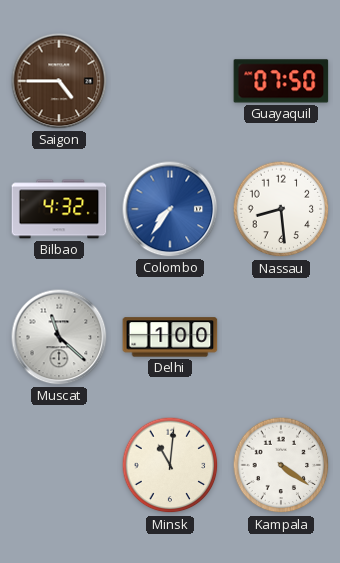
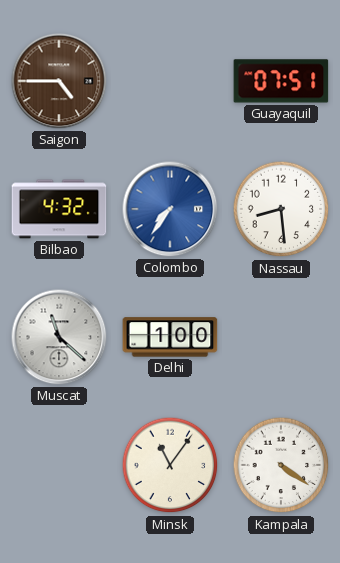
Guayaquil: 07:50 -> 07:51 (281, 81)
Minsk: 11:01 -> 11:06 (170, 465)
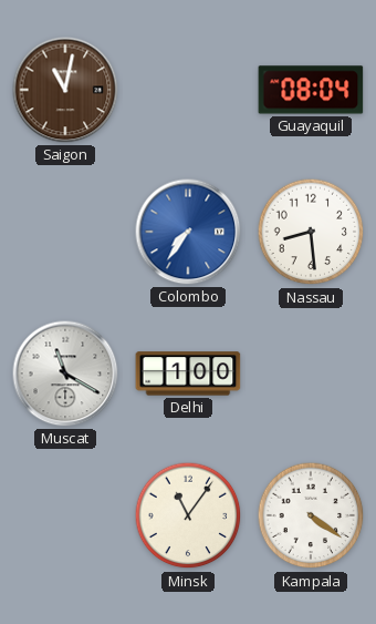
Saigon: 4:45 -> 11:02 (65, 90)
Guayaquil: 07:51 -> 08:04 (311, 90)
Bilbao: 4:32 -> none (59, 209)
Muscat: 11:22 -> 11:20 (65, 374)
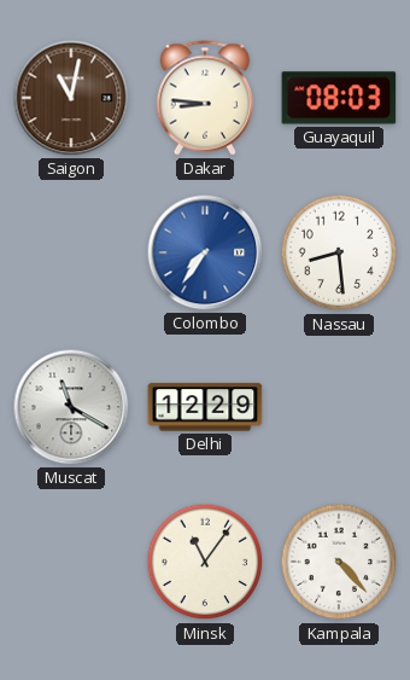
Dakar: none -> 8:46 (204, 98)
Guayaquil: 08:04 -> 08:03 (339, 98)
Delhi: 1:00 -> 12:29 (205, 407)
Kampala: 4:21 -> 4:23 (339, 562)
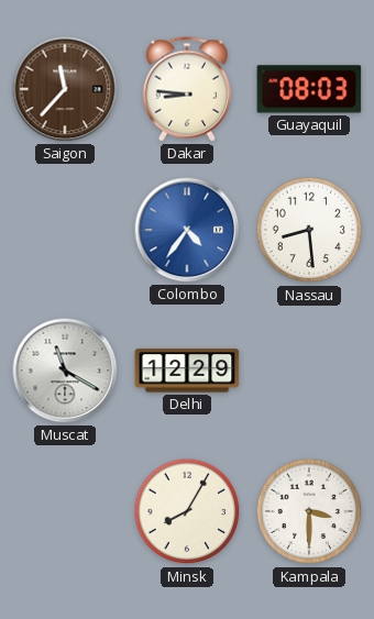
Saigon: 11:02 -> 11:37 (65, 89)
Colombo: 7:36 -> 4:36 (187, 230)
Minsk: 11:06 -> 8:05 (187, 511)
Kampala: 4:23 -> 3:30 (309, 511)
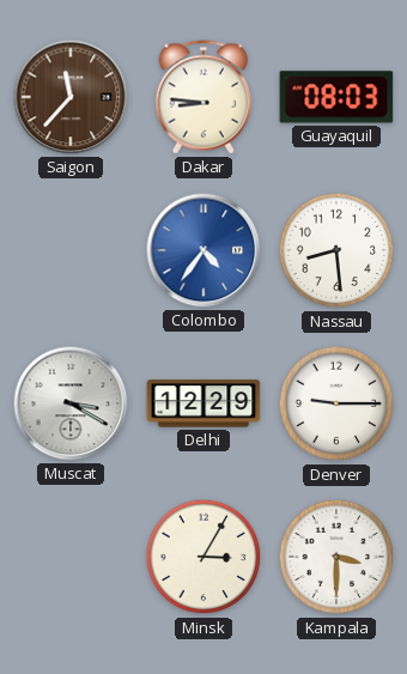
Muscat: 11:20 -> 3:20 (71, 403)
Denver: none -> 9:15 (336, 403)
Minsk: 8:05 -> 3:05 (203, 557)
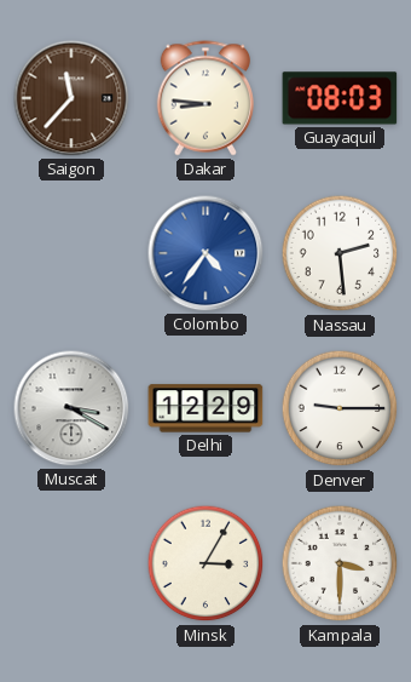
Nassau: 8:29 -> 2:29 (340, 253)
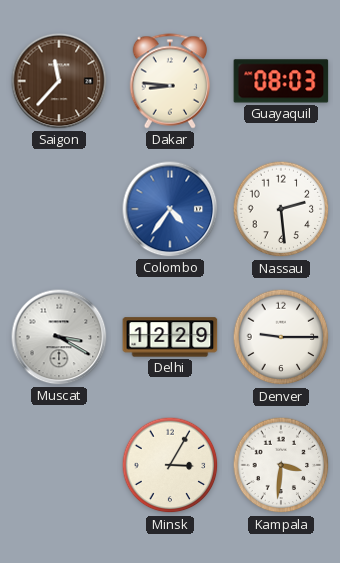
Kampala: 3:30 -> 3:31 (281, 465)
